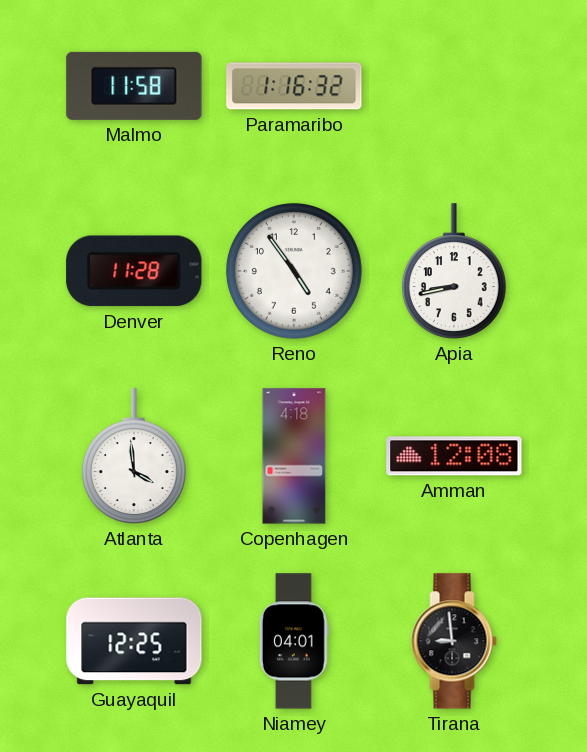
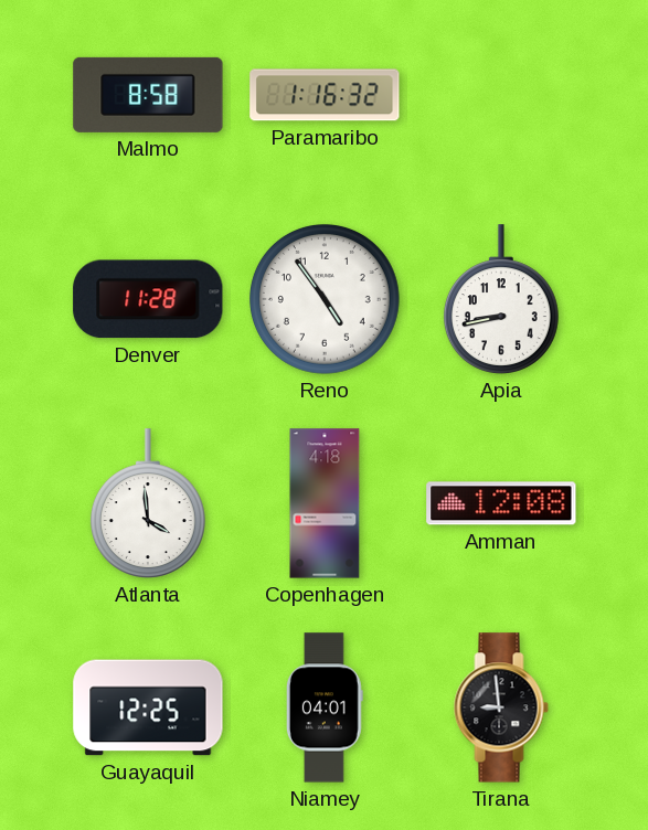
Malmo: 11:58 -> 8:58 (148, 95)
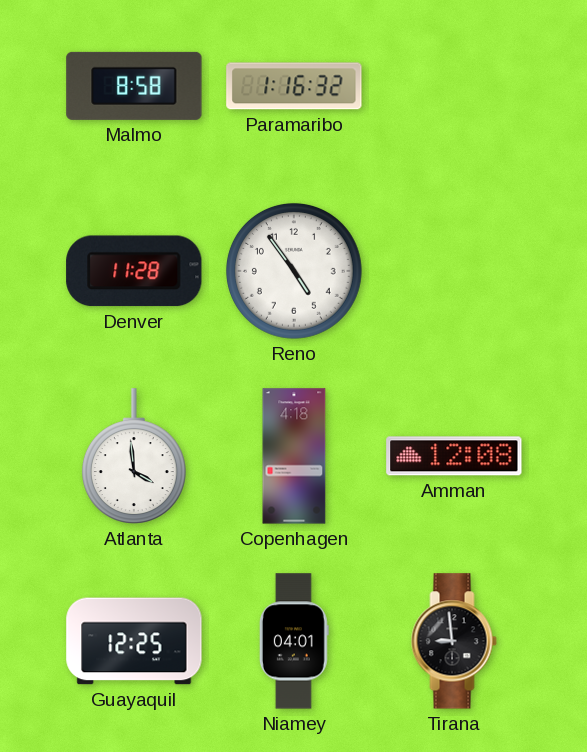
Apia: 8:43 -> none (501, 299)
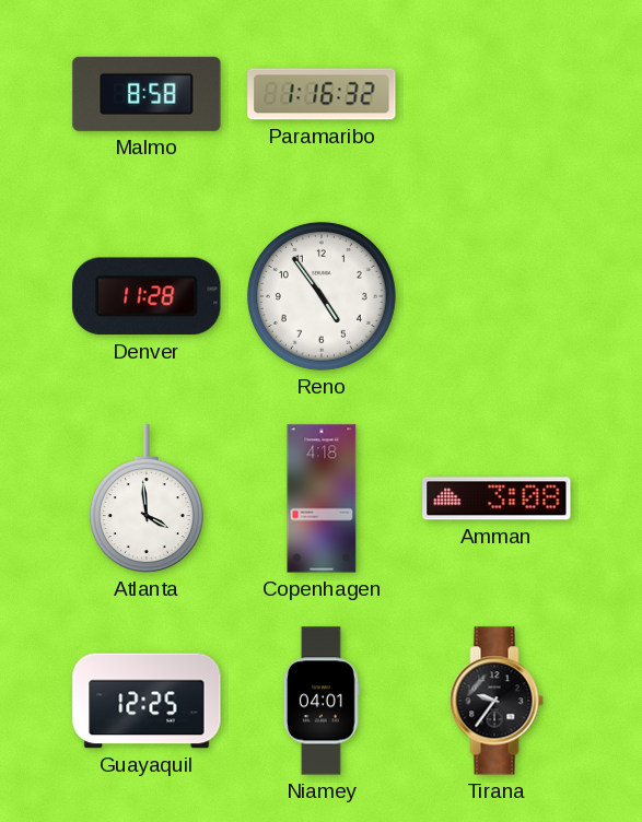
Amman: 12:08 -> 3:08 (497, 498)
Tirana: 8:59 -> 9:36 (497, 701)
